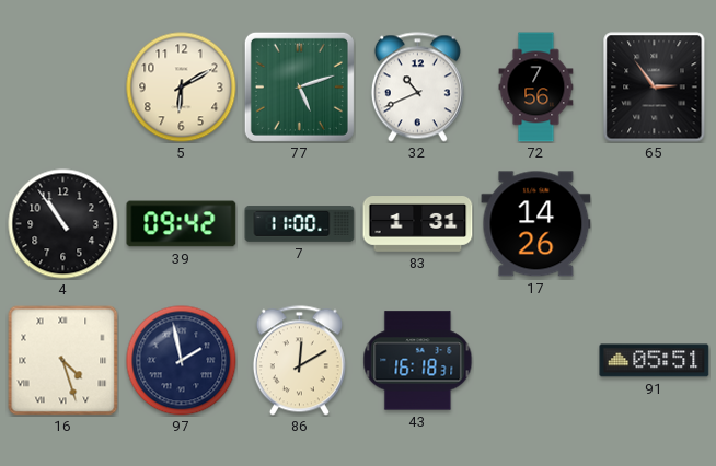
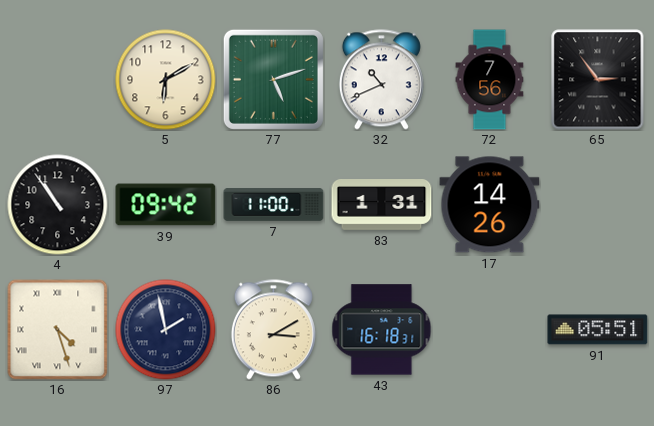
86: 12:10 -> 3:10 (273, 330)
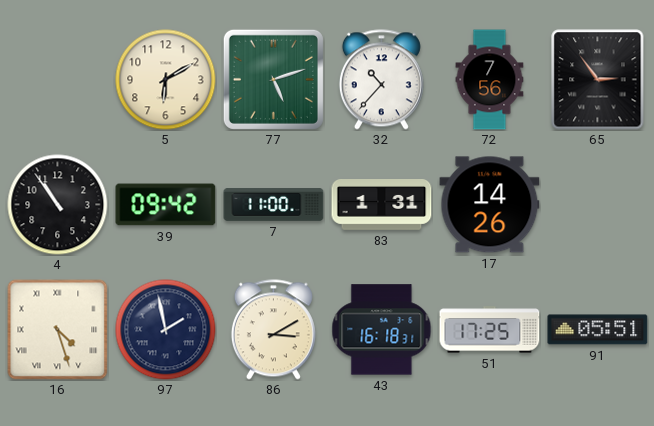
32: 10:41 -> 10:37 (381, 80)
51: none -> 17:25 (490, 330)
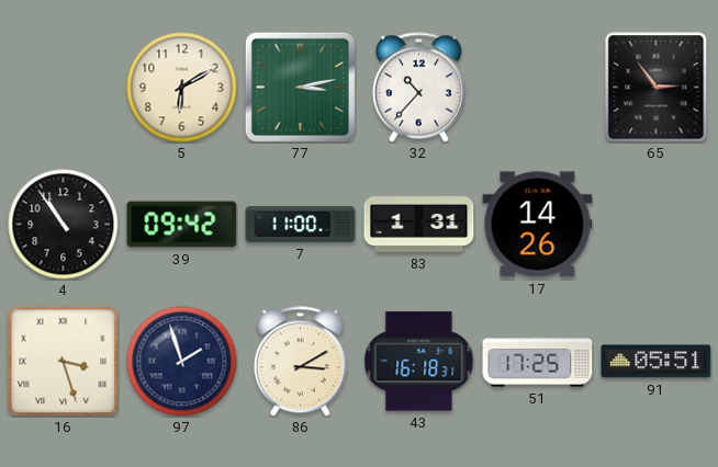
77: 5:12 -> 3:13 (300, 87)
72: 7:56 -> none (490, 80)
16: 4:27 -> 3:27 (64, 362)
97: 1:58 -> 1:57 (182, 362)
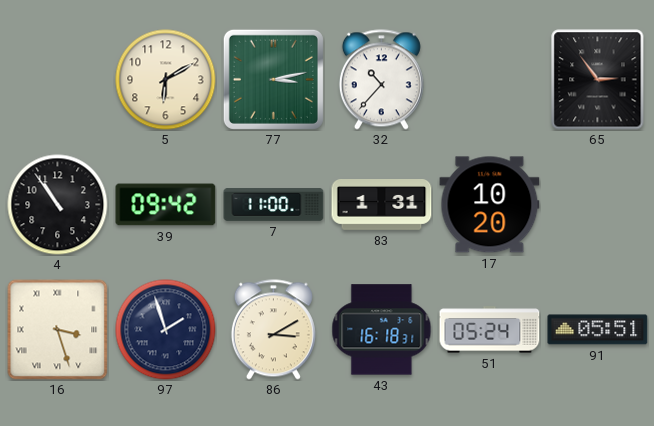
17: 14:26 -> 10:20 (490, 205)
51: 17:25 -> 05:24 (490, 330)
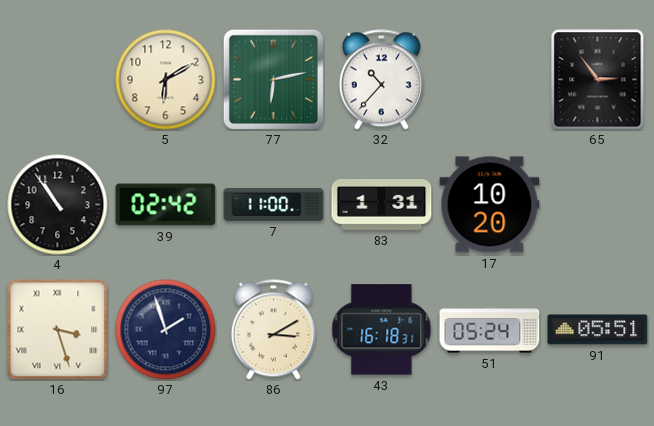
77: 3:13 -> 6:13 (273, 79)
39: 09:42 -> 02:42 (166, 205)
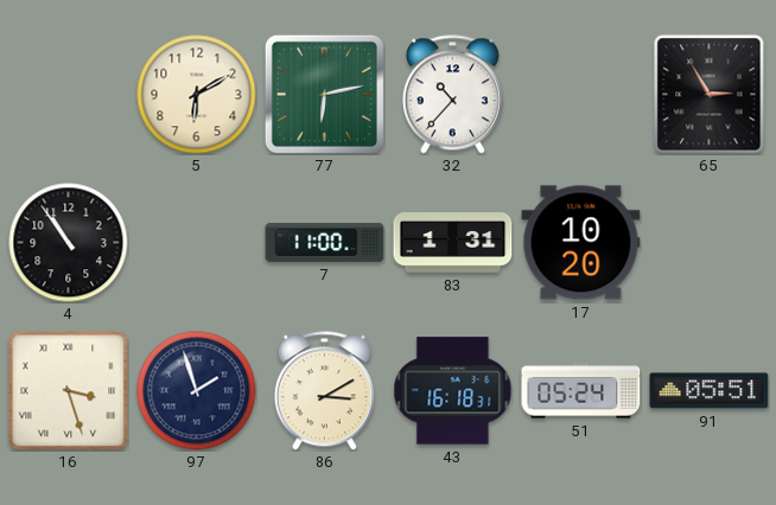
65: 2:54 -> 2:55 (710, 95)
39: 02:42 -> none (166, 205)
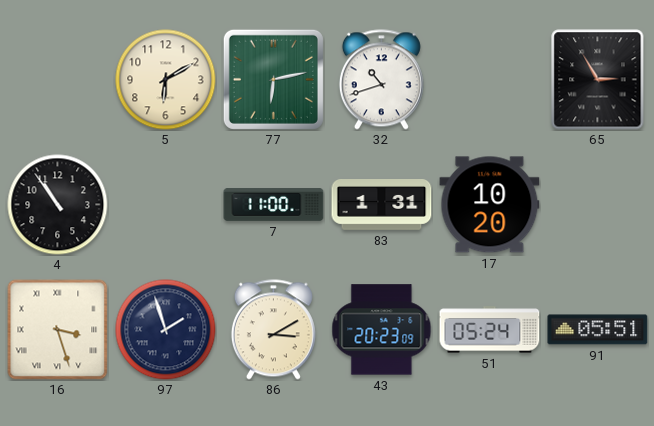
32: 10:37 -> 10:42 (381, 80)
43: 16:18 -> 20:23 (382, 330)
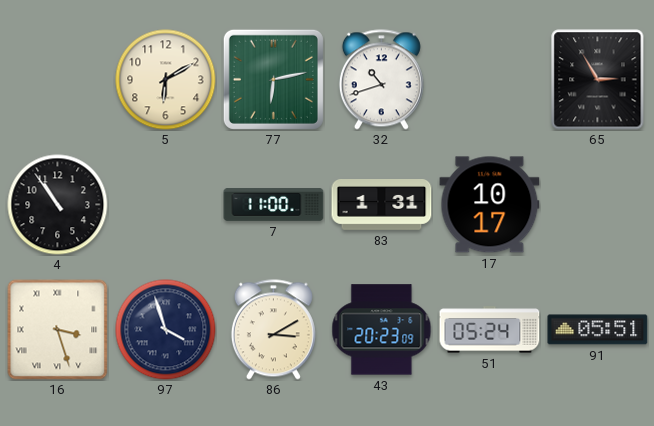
17: 10:20 -> 10:17 (490, 205)
97: 1:57 -> 3:57 (166, 330)
